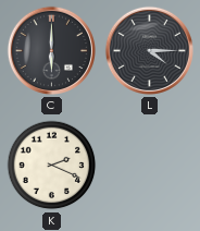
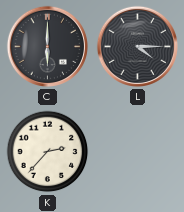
K: 2:19 -> 2:37 (48, 152)
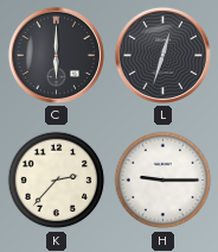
L: 4:15 -> 12:33 (162, 55)
H: none -> 9:15 (163, 181)
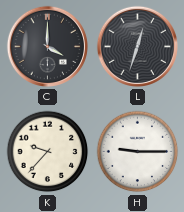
C: 6:00 -> 4:00 (47, 46)
K: 2:37 -> 9:37 (48, 152)
